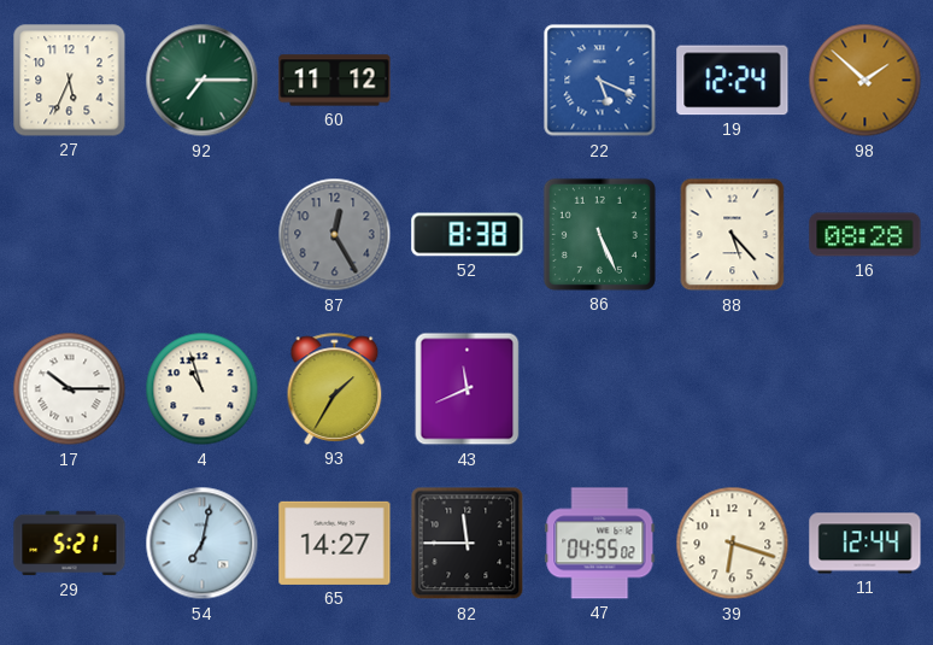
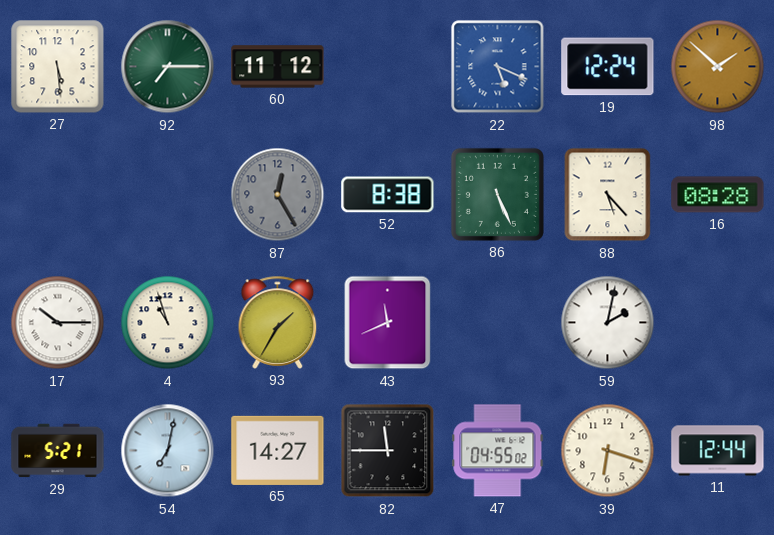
27: 5:34 -> 5:29 (58, 67)
59: none -> 2:02 (608, 323)
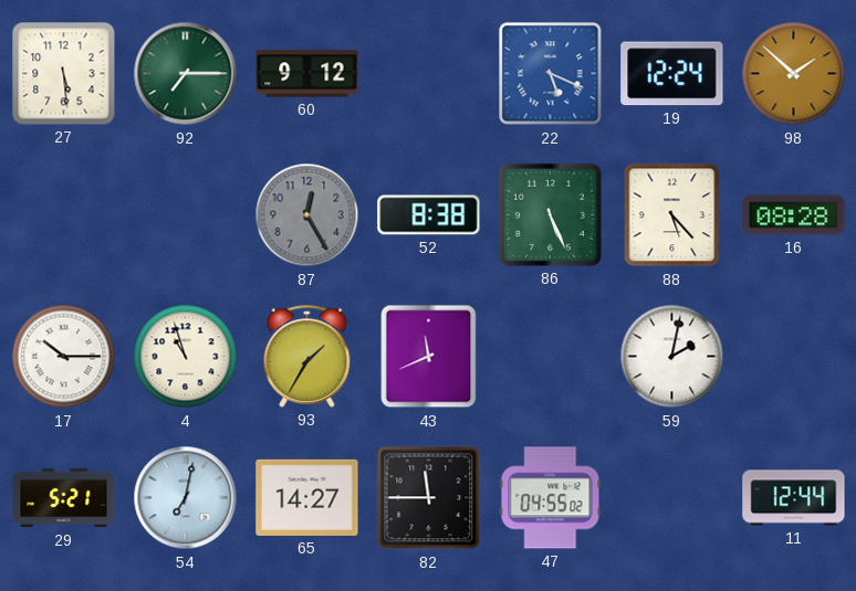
60: 11:12 -> 9:12 (307, 74)
39: 6:18 -> none (608, 451)
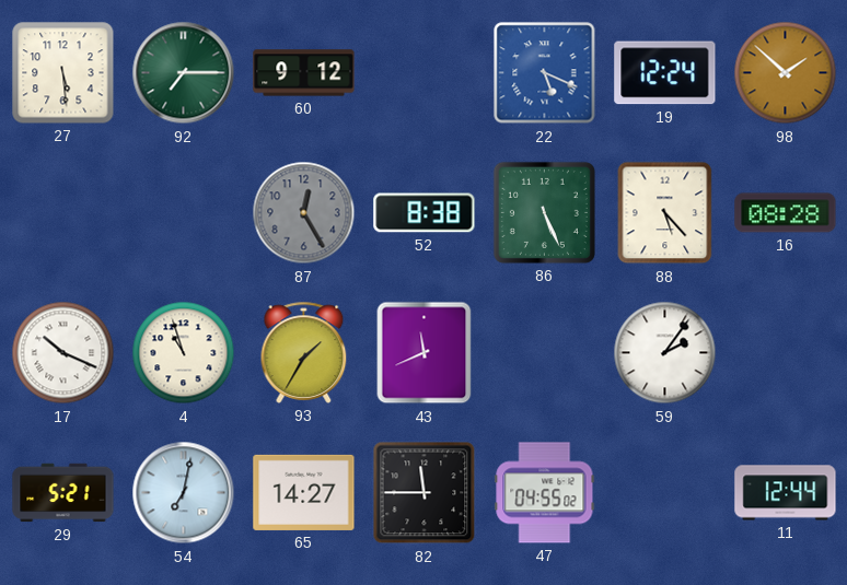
17: 10:15 -> 10:19 (63, 353)
59: 2:02 -> 2:06 (665, 353)
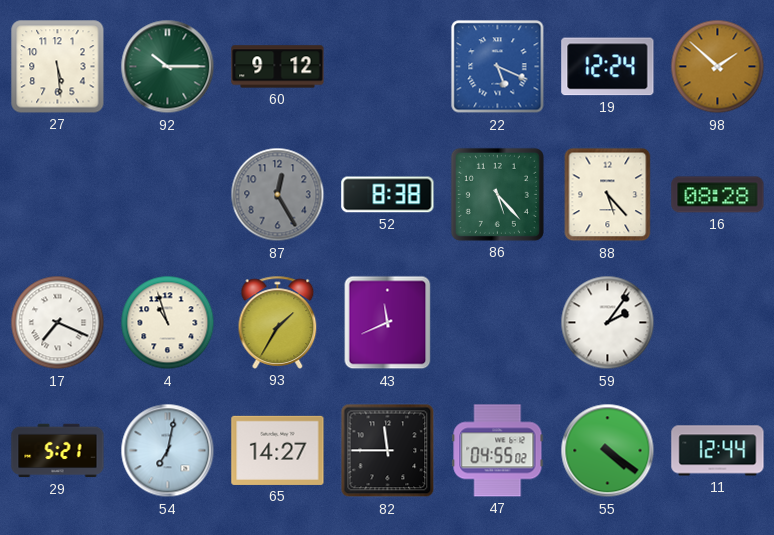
92: 7:15 -> 10:15 (168, 67)
86: 5:26 -> 5:23 (497, 194)
17: 10:19 -> 7:19 (58, 323)
55: none -> 4:21 (608, 451)
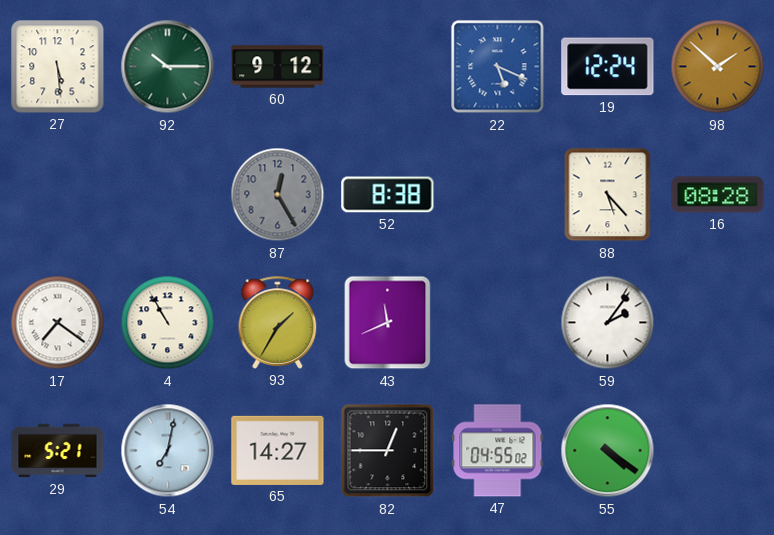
86: 5:23 -> none (497, 194)
17: 7:19 -> 7:21 (58, 323)
4: 10:57 -> 10:55 (168, 323)
82: 11:45 -> 12:45 (388, 451)
11: 12:44 -> none (718, 451)
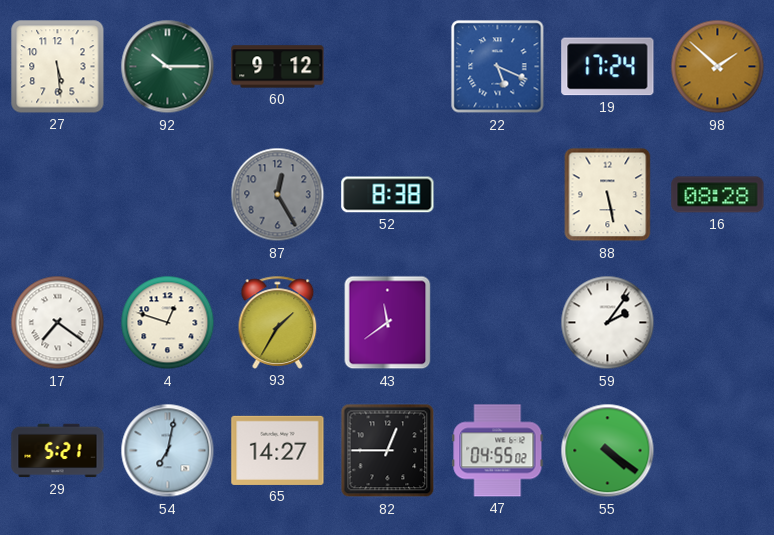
19: 12:24 -> 17:24 (608, 67)
88: 5:23 -> 5:28 (608, 195)
4: 10:55 -> 12:48 (168, 323)
43: 11:41 -> 11:39 (388, 323)
